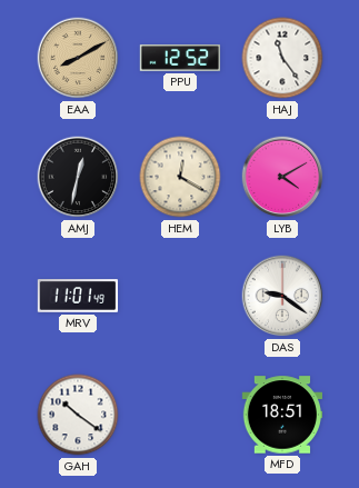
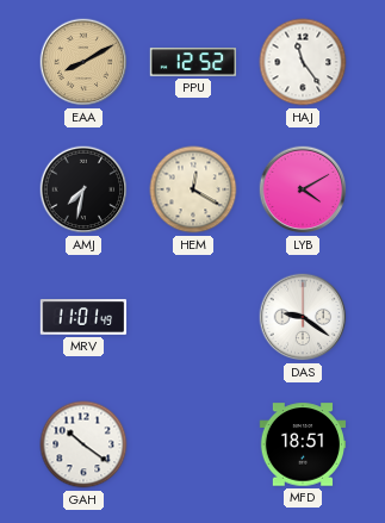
AMJ: 12:32 -> 7:32 (83, 189)
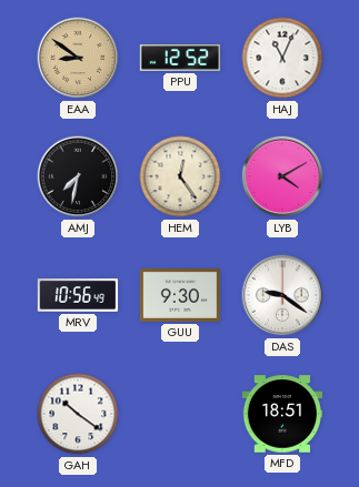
EAA: 8:10 -> 8:51 (78, 58)
HAJ: 11:24 -> 11:04 (282, 58)
HEM: 12:20 -> 12:24 (180, 176)
MRV: 11:01 -> 10:56 (78, 295)
GUU: none -> 9:30 (180, 296)
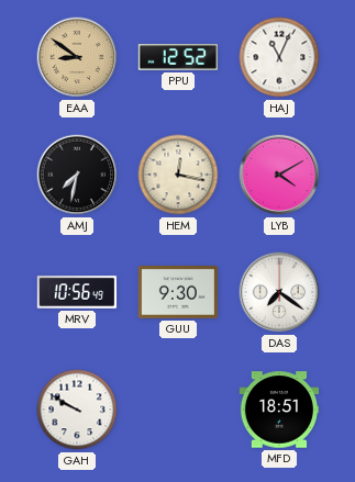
HEM: 12:24 -> 12:17 (178, 175)
DAS: 9:21 -> 7:21 (279, 292)
GAH: 10:21 -> 9:50 (77, 410)
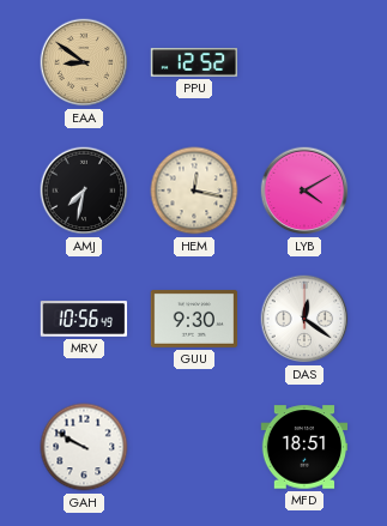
HAJ: 11:04 -> none (279, 57)
DAS: 7:21 -> 12:21 (304, 319)
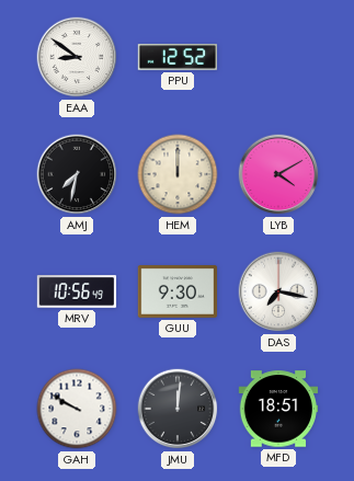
EAA dial: champagne -> white (77, 57)
HEM: 12:17 -> 12:00 (178, 174)
DAS: 12:21 -> 7:17 (278, 291)
JMU: none -> 12:01 (178, 409)
